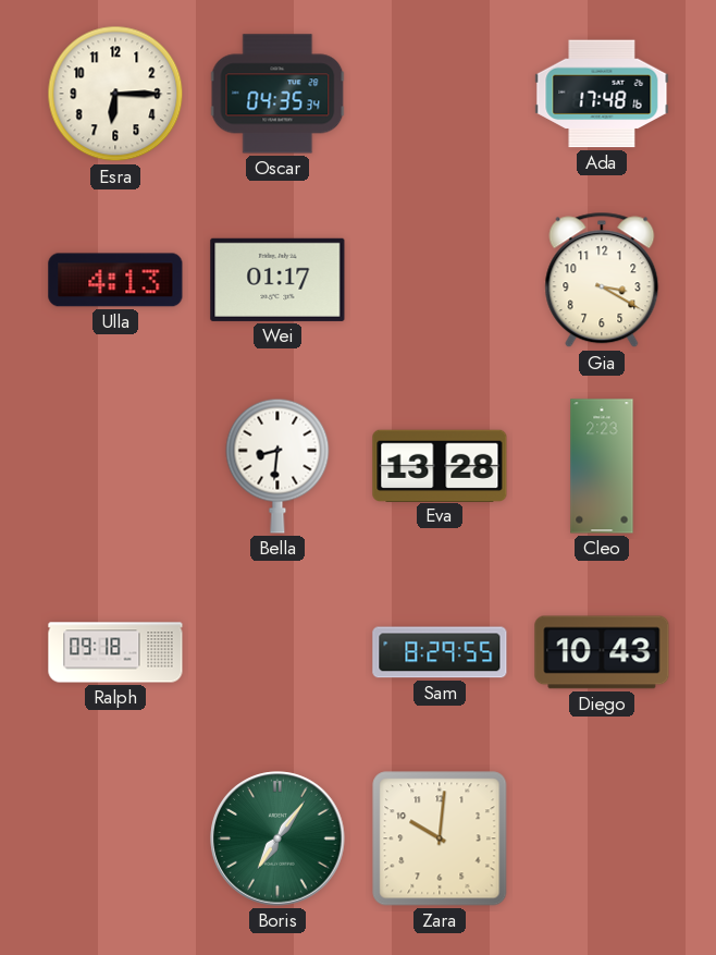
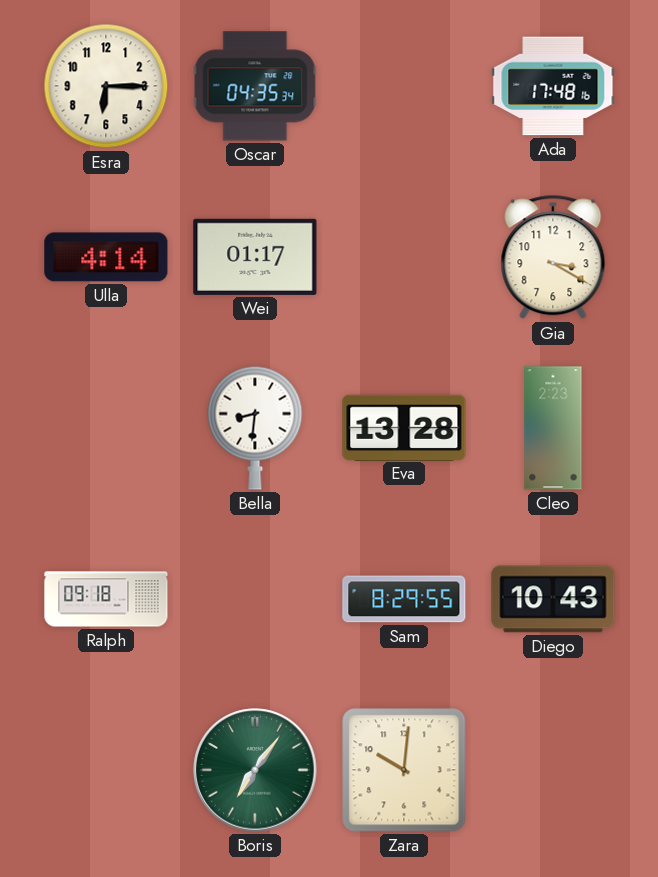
Ulla: 4:13 -> 4:14 (106, 257)
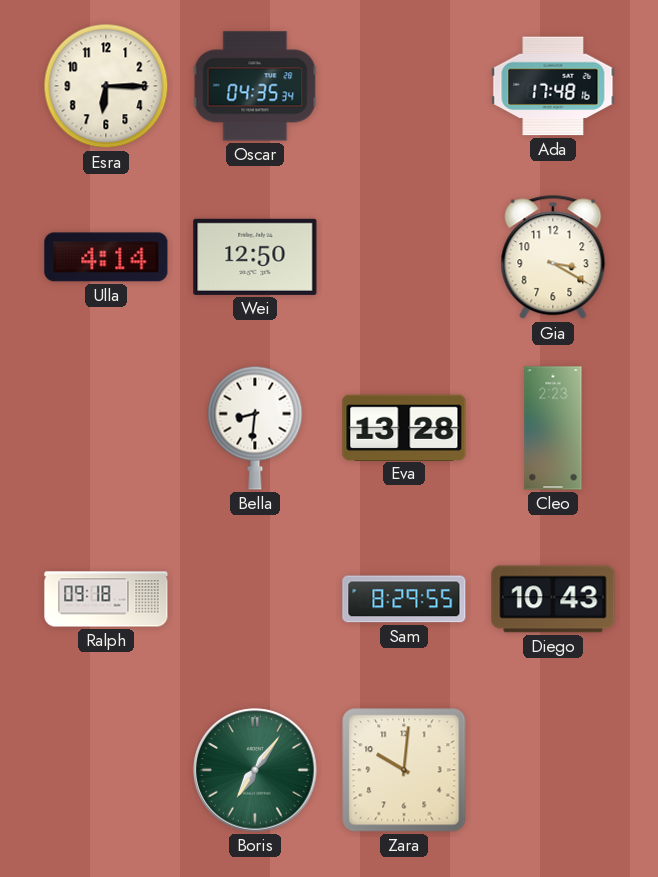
Wei: 01:17 -> 12:50 (255, 257)
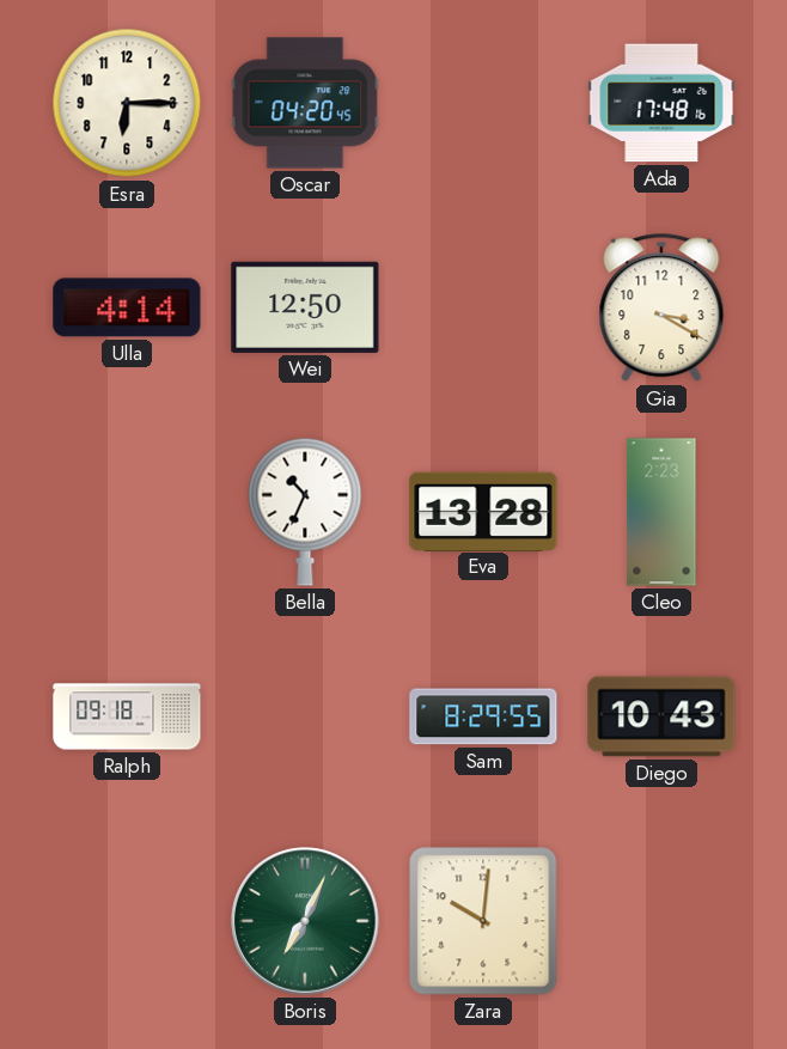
Oscar: 04:35 -> 04:20 (305, 103)
Bella: 8:31 -> 10:34 (305, 512)
Boris: 7:06 -> 7:04 (305, 921)
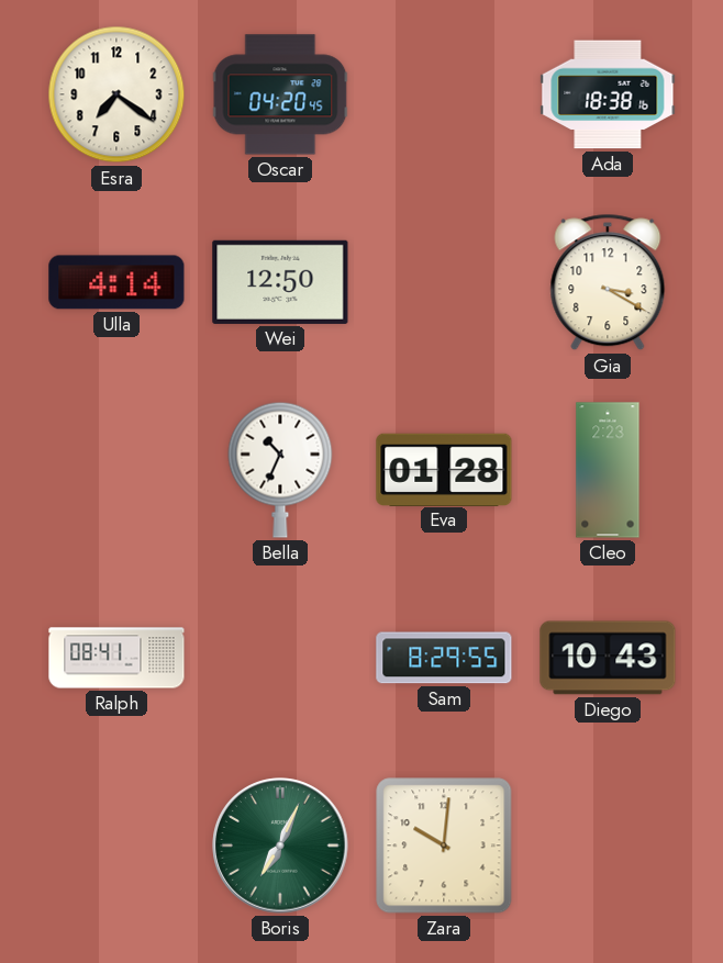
Esra: 6:15 -> 7:21 (116, 94)
Ada: 17:48 -> 18:38 (608, 94)
Eva: 13:28 -> 01:28 (444, 469)
Ralph: 09:18 -> 08:41 (116, 658)
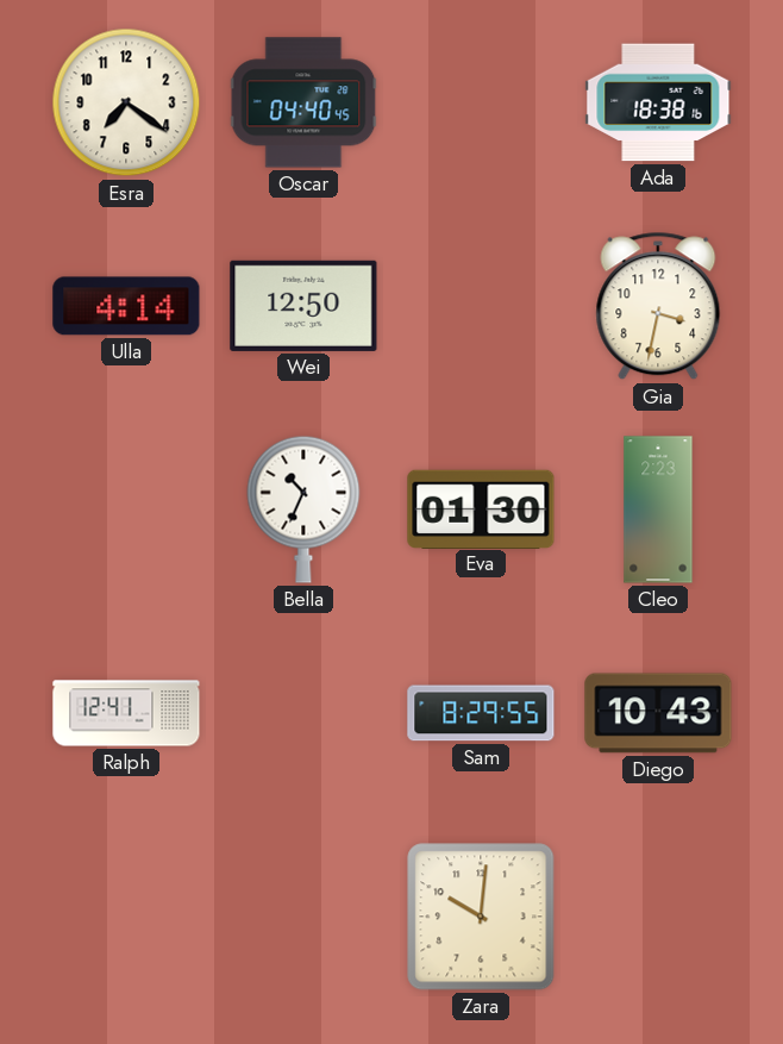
Oscar: 04:20 -> 04:40 (303, 102)
Gia: 3:20 -> 3:32 (658, 306)
Eva: 01:28 -> 01:30 (481, 508)
Ralph: 08:41 -> 12:41 (126, 713)
Boris: 7:04 -> none (280, 846)
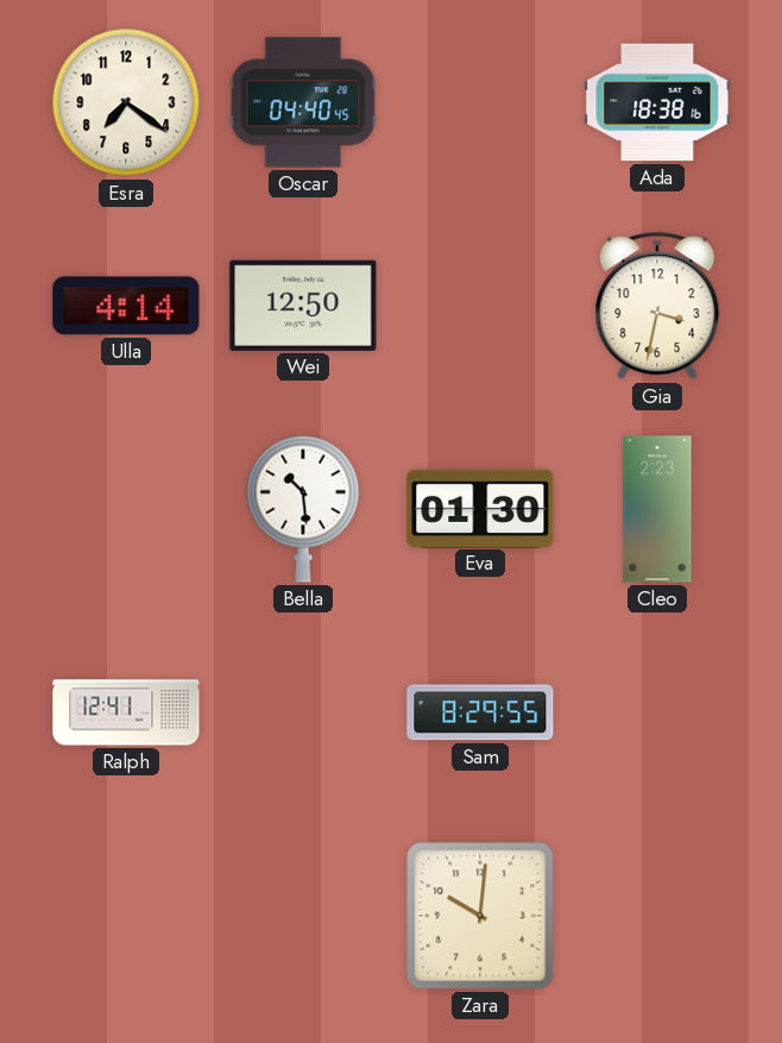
Bella: 10:34 -> 10:29 (303, 509)
Diego: 10:43 -> none (658, 713)
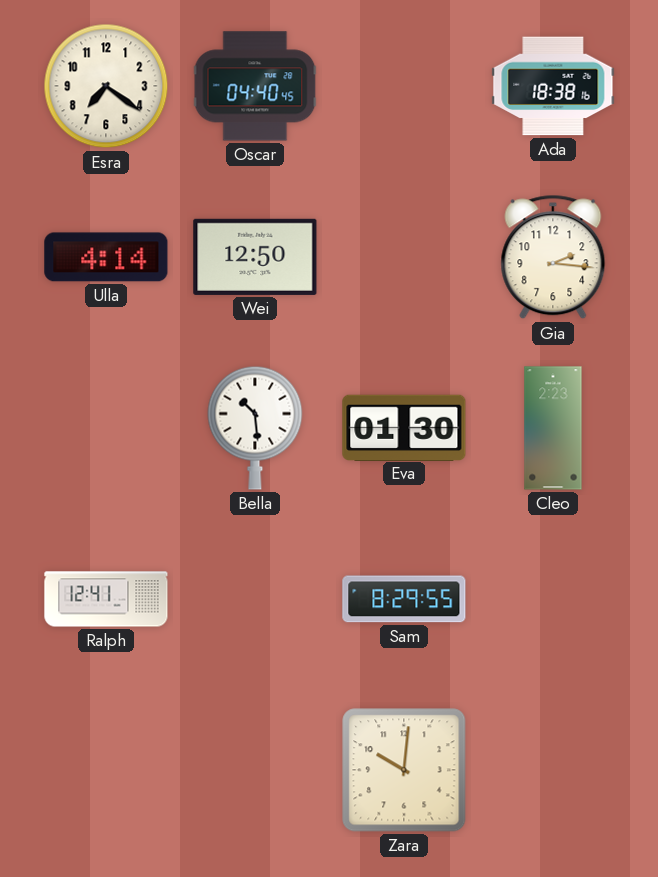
Gia: 3:32 -> 2:16 (553, 257)
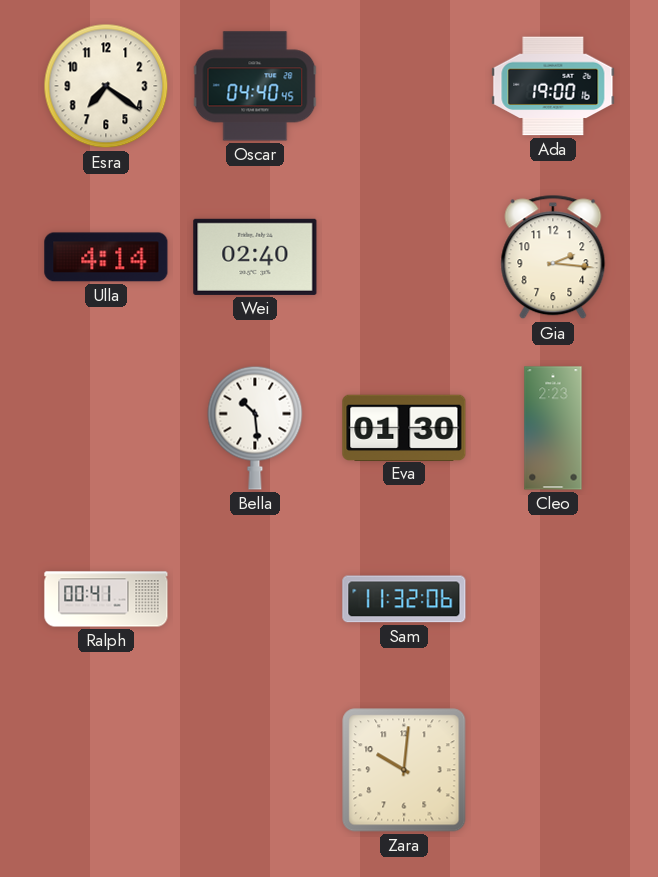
Ada: 18:38 -> 19:00 (553, 86)
Wei: 12:50 -> 02:40 (255, 257)
Ralph: 12:41 -> 00:41 (106, 599)
Sam: 8:29 -> 11:32 (404, 599)
